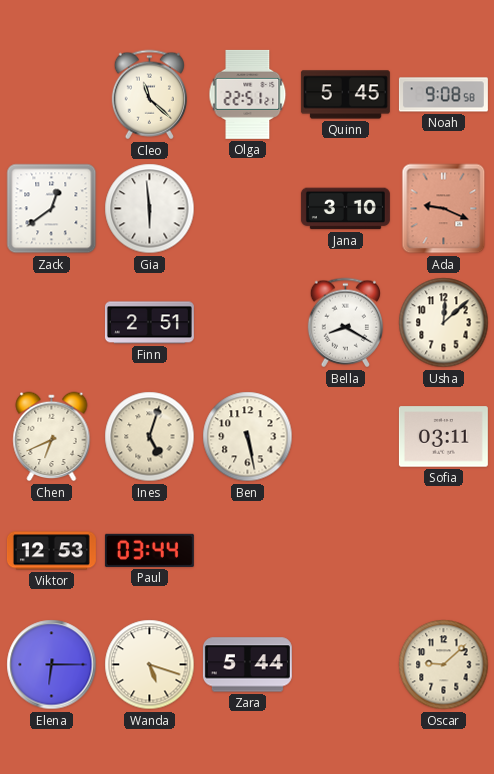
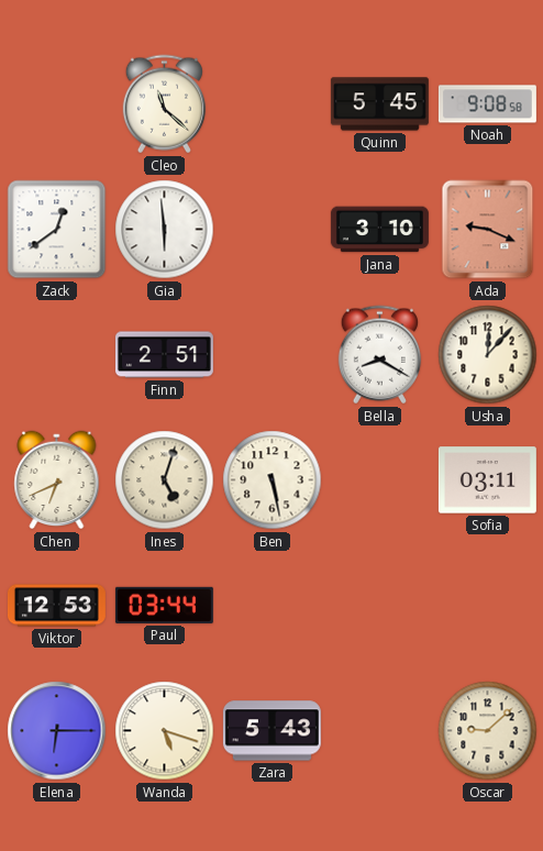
Olga: 22:51 -> none (248, 94)
Usha: 12:08 -> 12:07 (488, 355)
Zara: 5:44 -> 5:43 (271, 731)
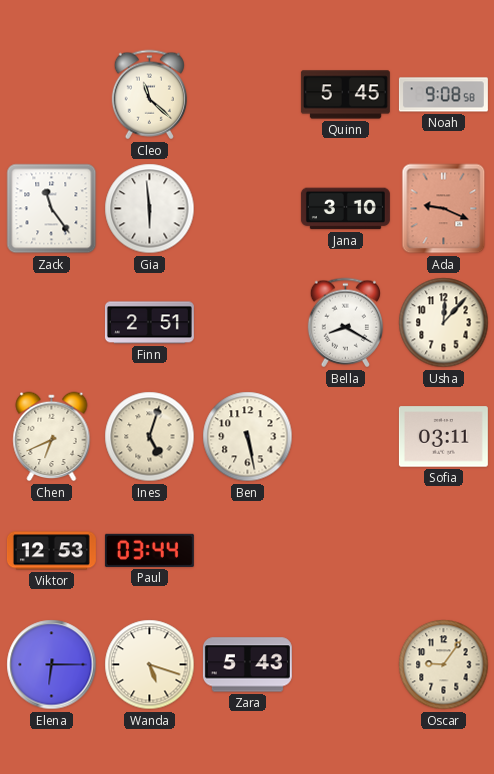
Zack: 12:39 -> 11:24 (52, 209)
Oscar: 9:08 -> 9:06 (444, 665)
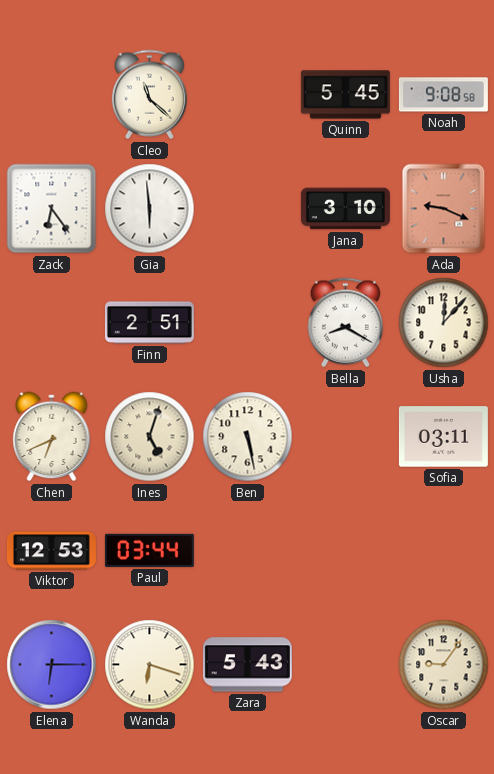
Zack: 11:24 -> 6:24 (52, 209)
Wanda: 5:18 -> 6:18 (150, 665)
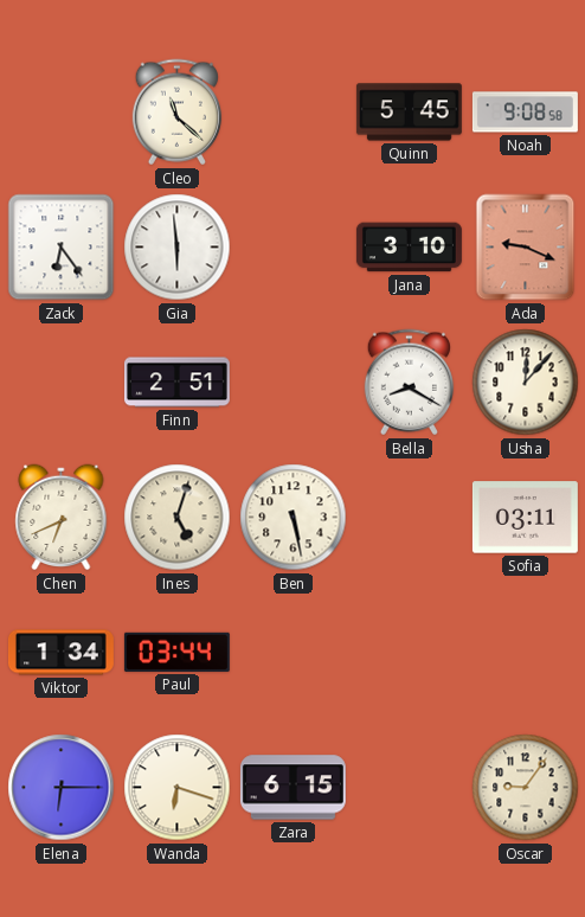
Viktor: 12:53 -> 1:34 (60, 653)
Zara: 5:43 -> 6:15 (292, 788)
